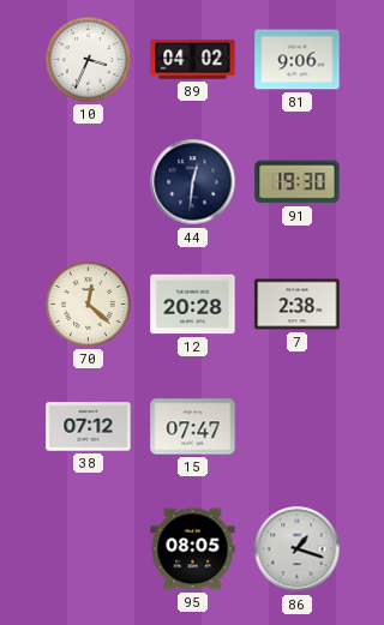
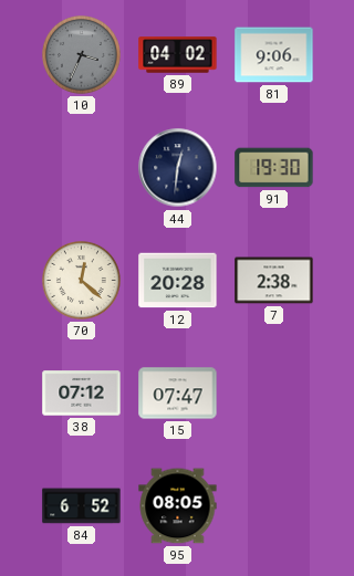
10 dial: white -> grey (82, 55)
84: none -> 6:52 (82, 506)
86: 1:18 -> none (298, 549)
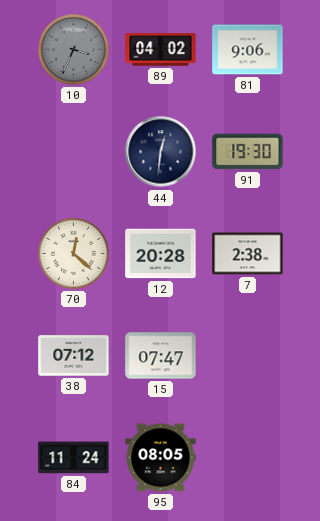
84: 6:52 -> 11:24 (74, 458)
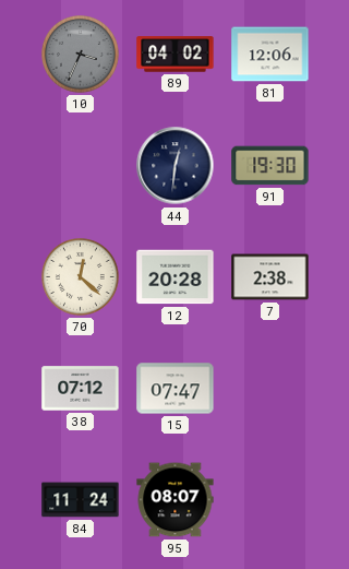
81: 9:06 -> 12:06 (270, 55)
95: 08:05 -> 08:07 (176, 500)
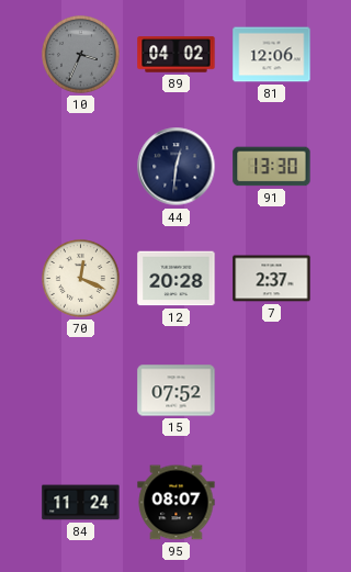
91: 19:30 -> 13:30 (272, 167)
70: 12:22 -> 12:19 (81, 279)
7: 2:38 -> 2:37 (272, 279)
38: 07:12 -> none (81, 389)
15: 07:47 -> 07:52 (177, 391)
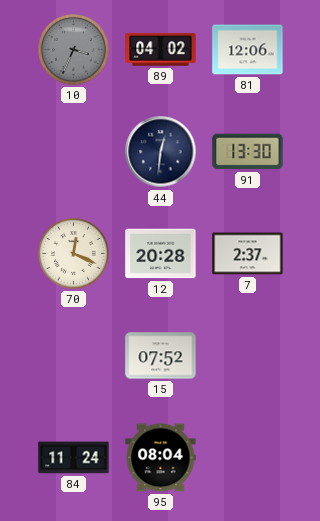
95: 08:07 -> 08:04 (161, 458)
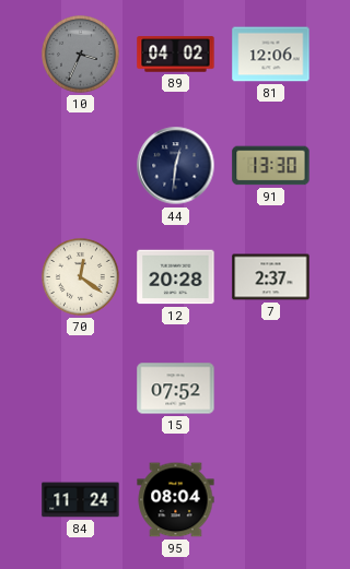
70: 12:19 -> 12:21 (81, 277)
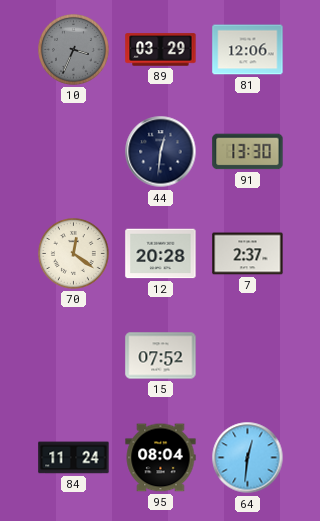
89: 04:02 -> 03:29 (161, 50)
64: none -> 12:31 (248, 458)
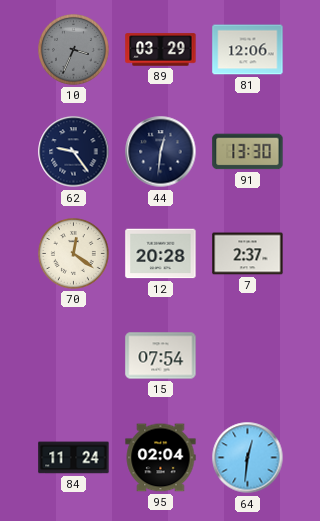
62: none -> 9:24 (74, 152)
15: 07:52 -> 07:54 (161, 356)
95: 08:04 -> 02:04 (161, 458)
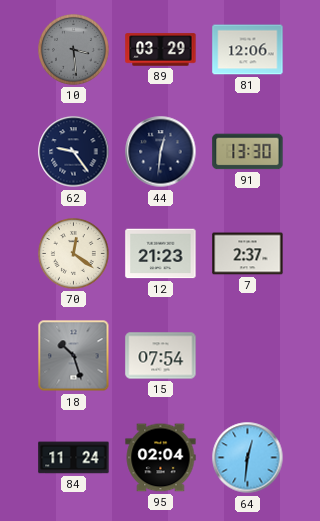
10: 3:34 -> 3:29 (74, 50)
12: 20:28 -> 21:23 (161, 254)
18: none -> 10:27 (74, 356)
